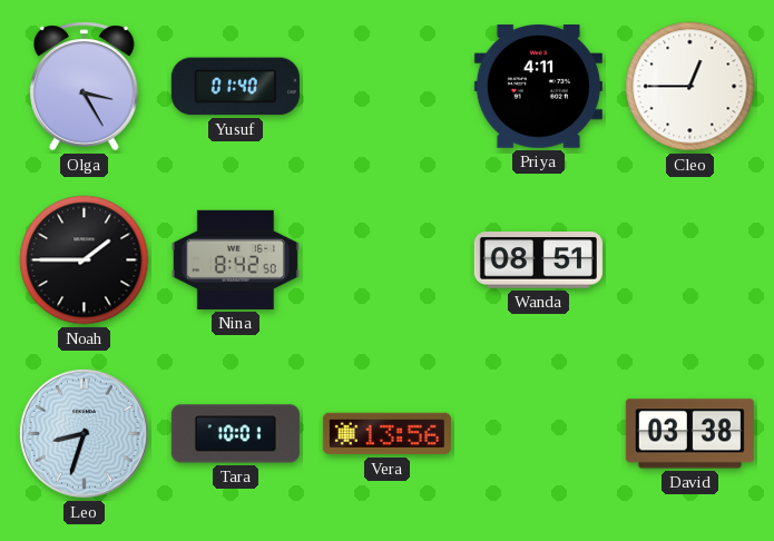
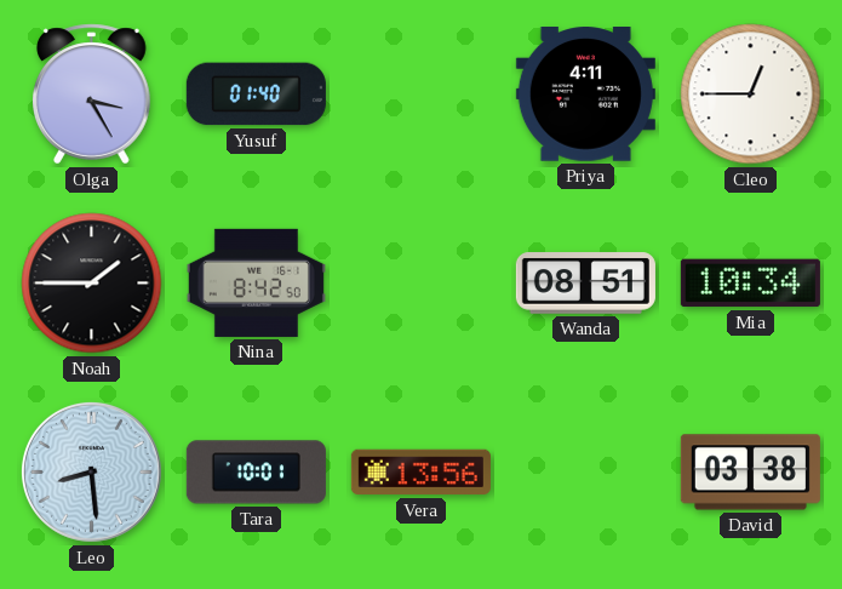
Mia: none -> 10:34 (750, 284)
Leo: 8:33 -> 8:29 (91, 471)
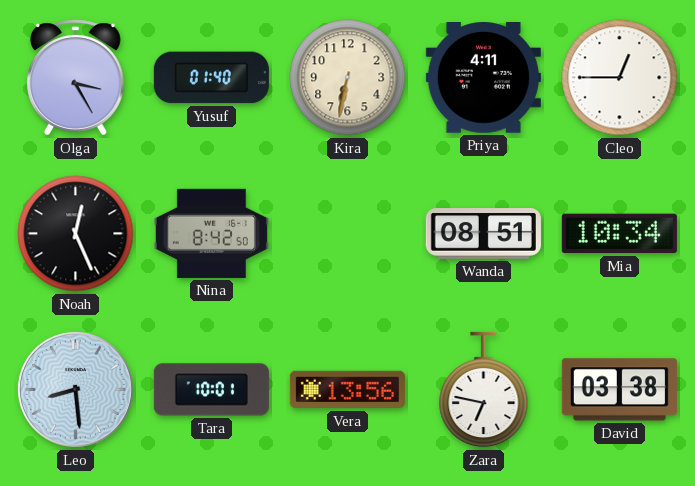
Kira: none -> 6:32 (348, 78)
Noah: 1:45 -> 12:26 (76, 234)
Zara: none -> 6:47 (484, 390)
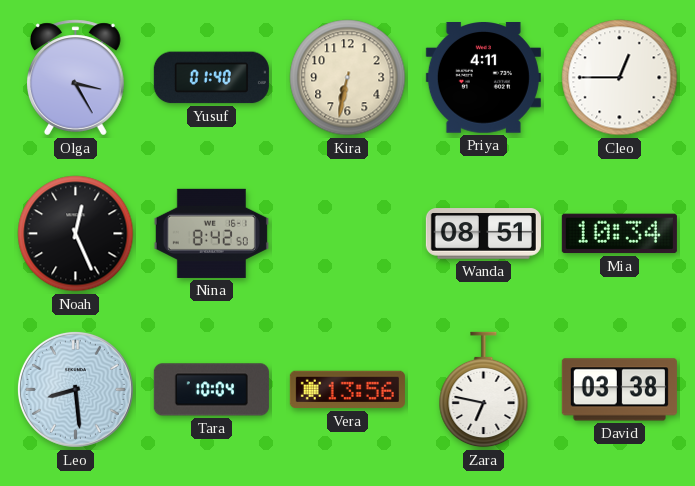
Tara: 10:01 -> 10:04 (211, 390)
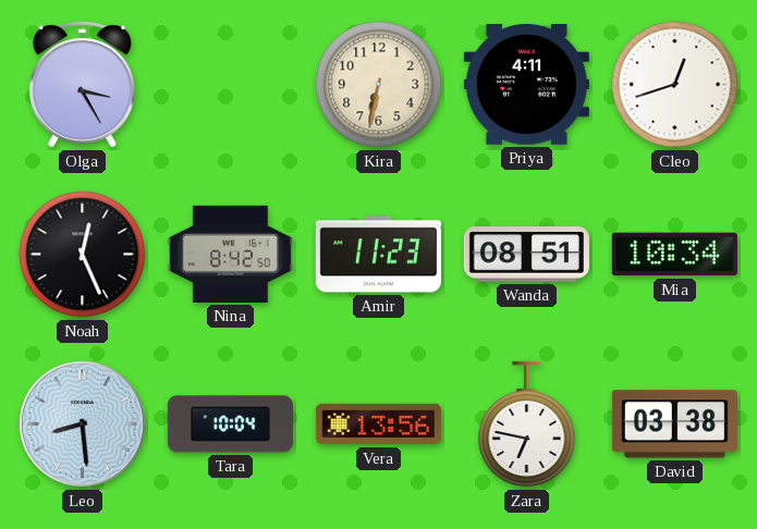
Yusuf: 01:40 -> none (211, 78)
Cleo: 12:45 -> 12:42 (675, 85)
Amir: none -> 11:23 (378, 255)
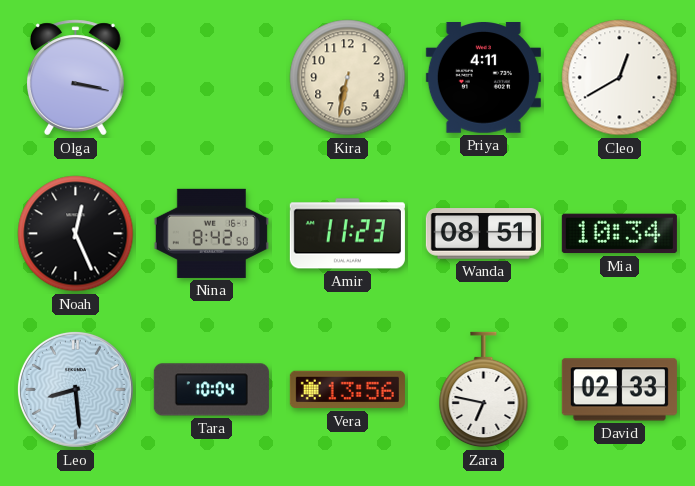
Olga: 3:25 -> 3:17 (76, 78)
Cleo: 12:42 -> 12:40 (620, 78)
David: 03:38 -> 02:33 (619, 390)
